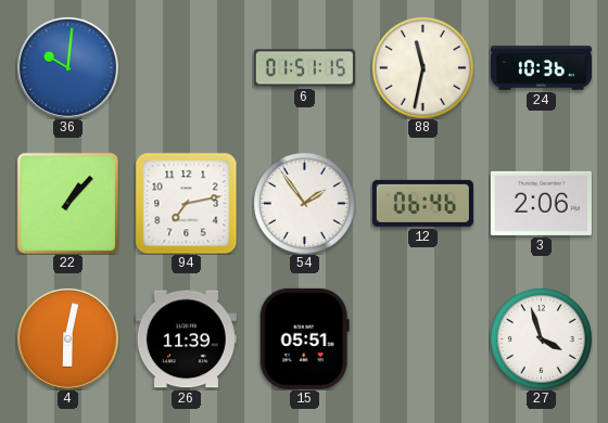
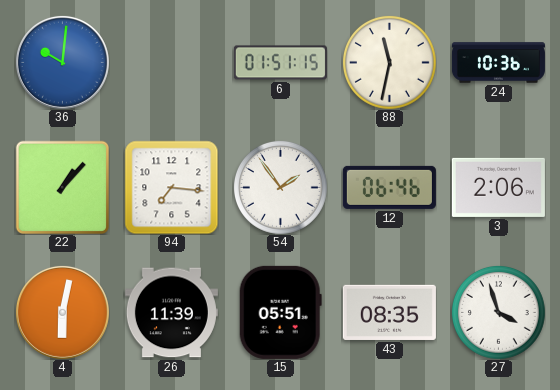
94: 7:13 -> 7:16 (171, 187)
43: none -> 08:35 (389, 312)
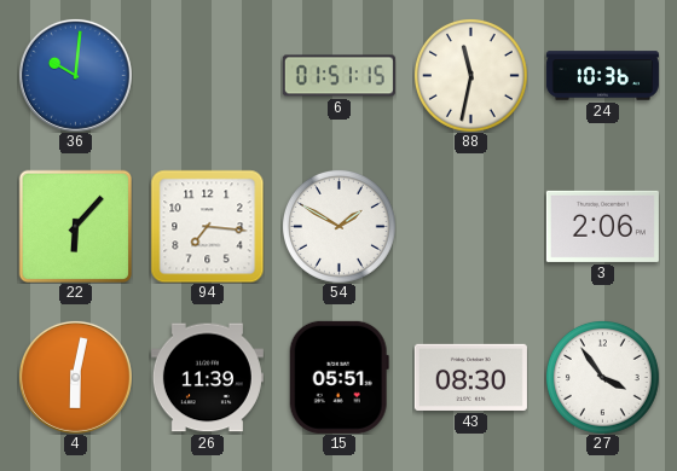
22: 1:07 -> 6:07 (75, 226)
54: 1:54 -> 1:50 (338, 226)
12: 06:46 -> none (389, 187)
43: 08:35 -> 08:30 (470, 377)
27: 3:57 -> 3:54 (602, 377)
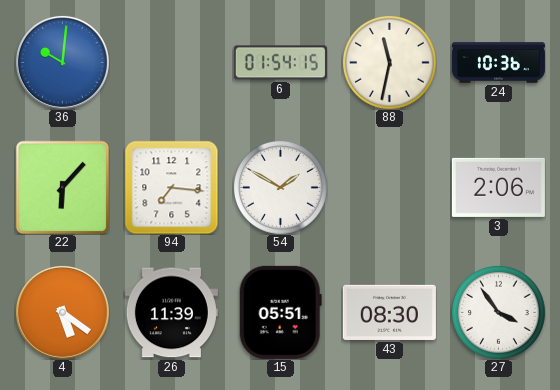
6: 01:51 -> 01:54 (280, 63)
4: 6:02 -> 5:21 (62, 312)
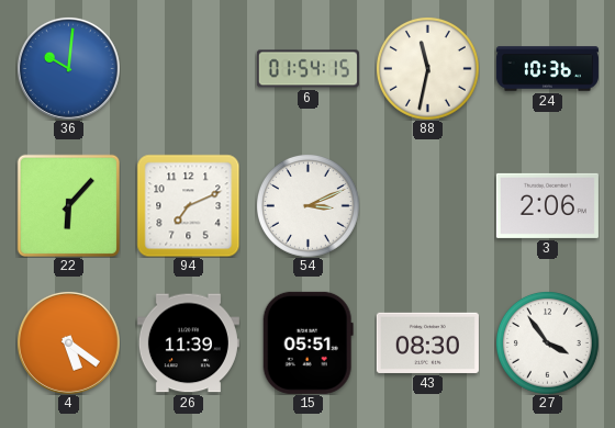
94: 7:16 -> 7:11 (188, 205)
54: 1:50 -> 3:11 (307, 205)
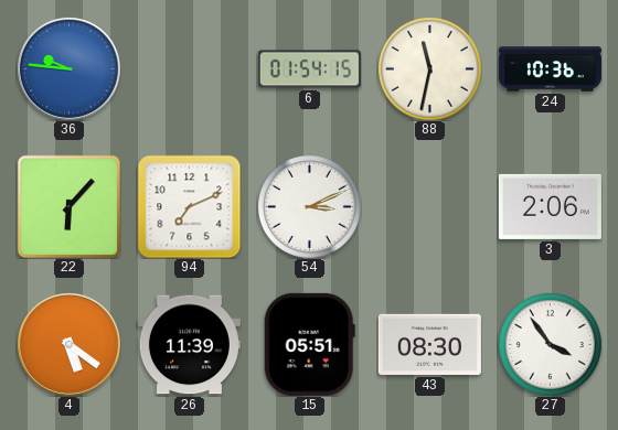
36: 10:01 -> 9:46 (68, 68)
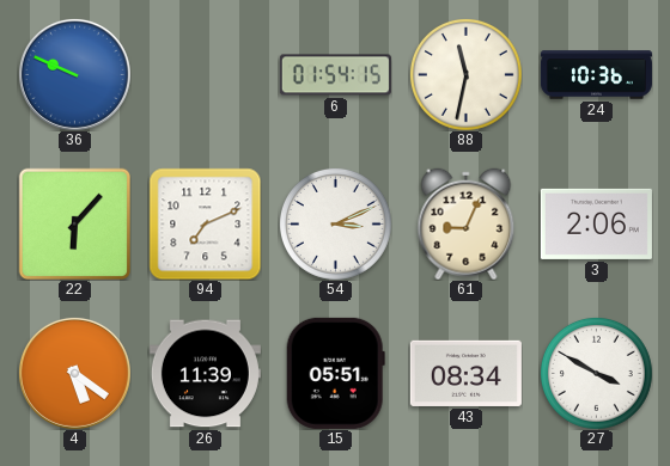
36: 9:46 -> 9:49 (74, 74)
61: none -> 9:04 (467, 223)
43: 08:30 -> 08:34 (465, 373)
27: 3:54 -> 3:50 (596, 373)
